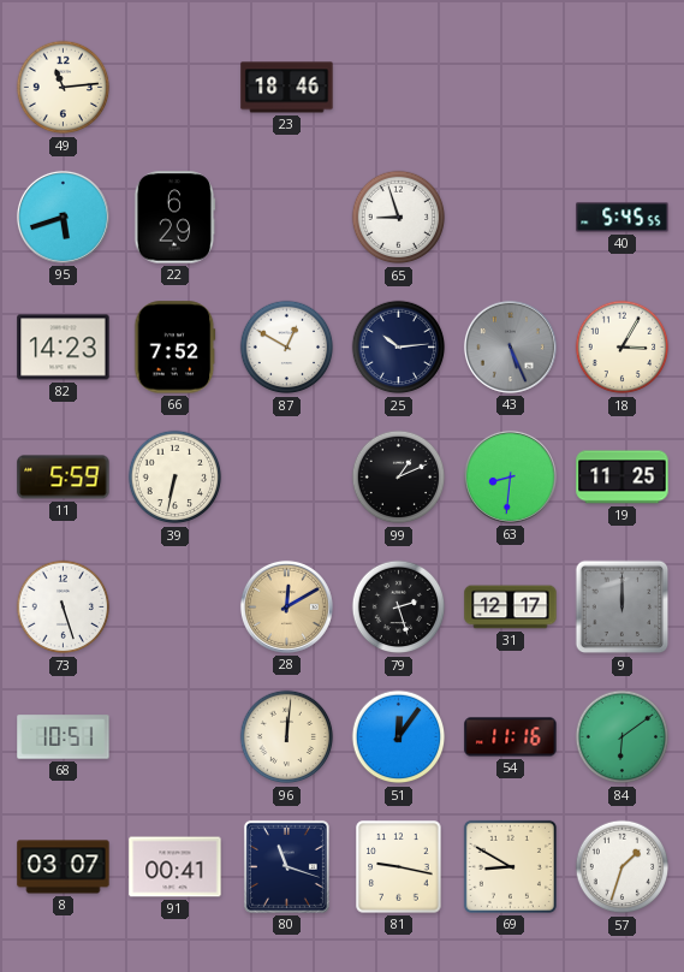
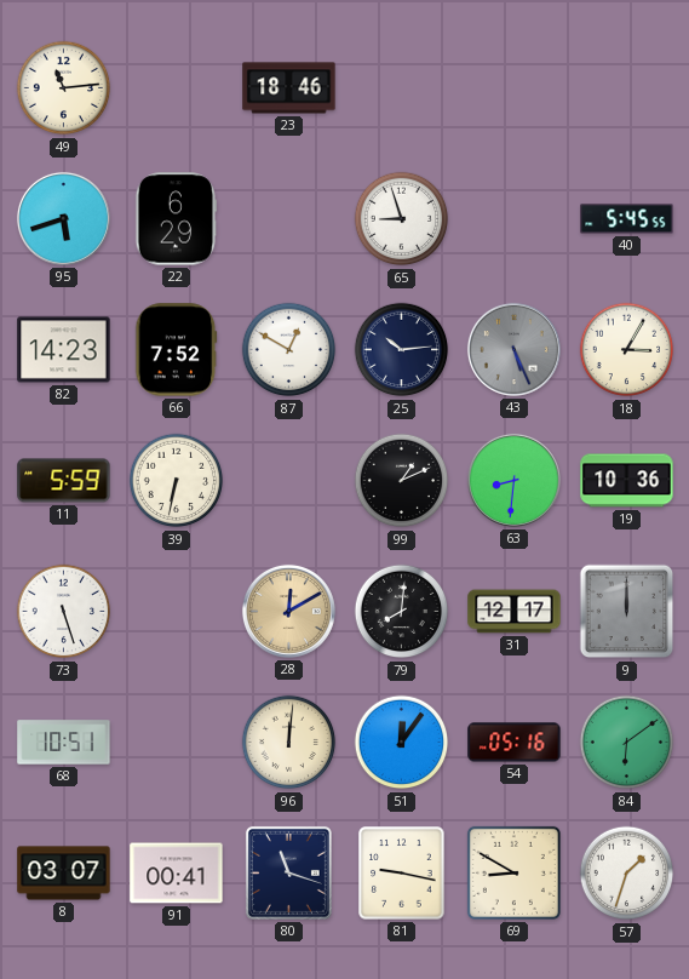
19: 11:25 -> 10:36 (627, 481)
79: 2:27 -> 8:01 (402, 612)
54: 11:16 -> 05:16 (515, 743)
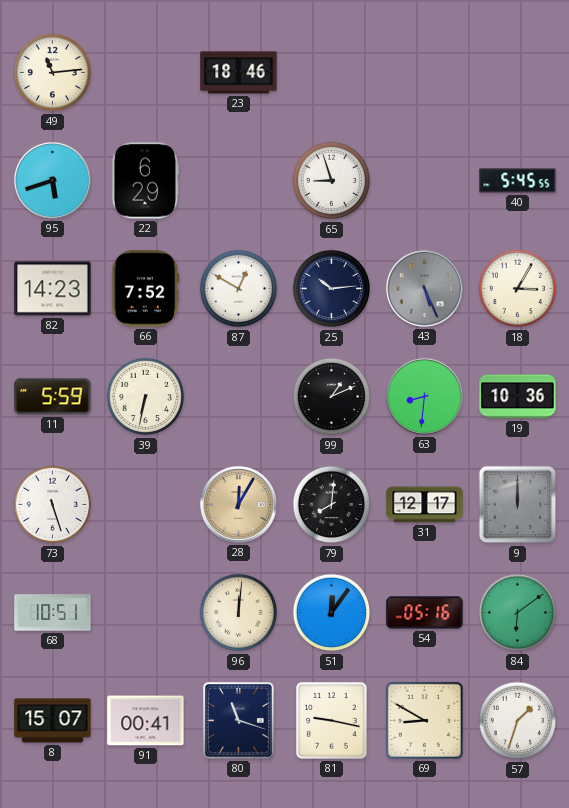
28: 12:10 -> 12:05 (238, 504)
8: 03:07 -> 15:07 (53, 721)
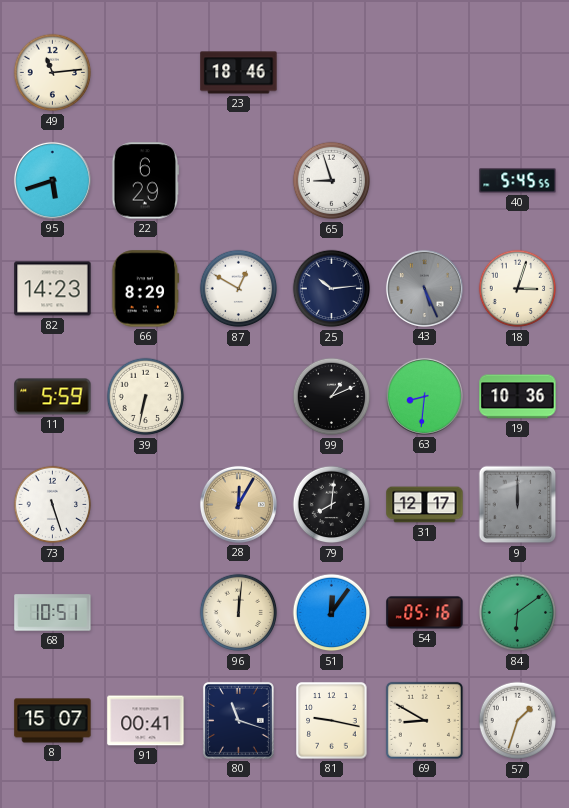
66: 7:52 -> 8:29 (146, 289)
18: 3:05 -> 3:03 (518, 289)
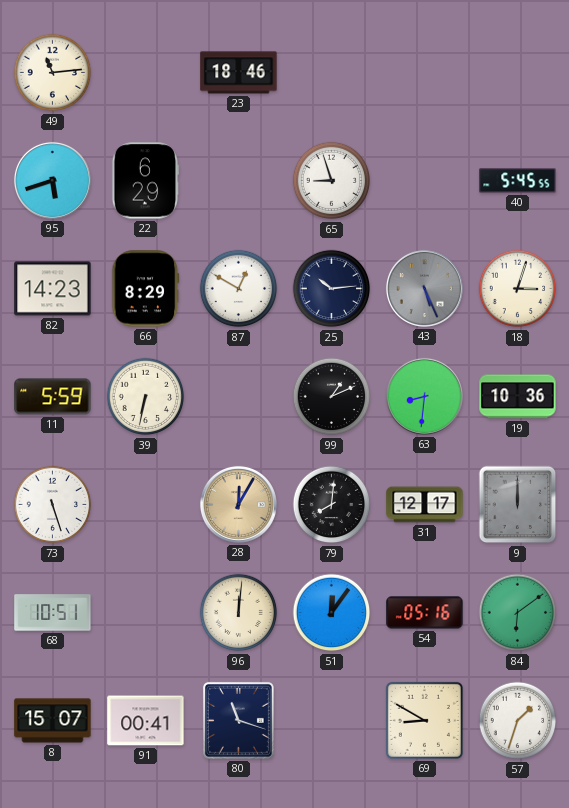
81: 9:17 -> none (332, 721)
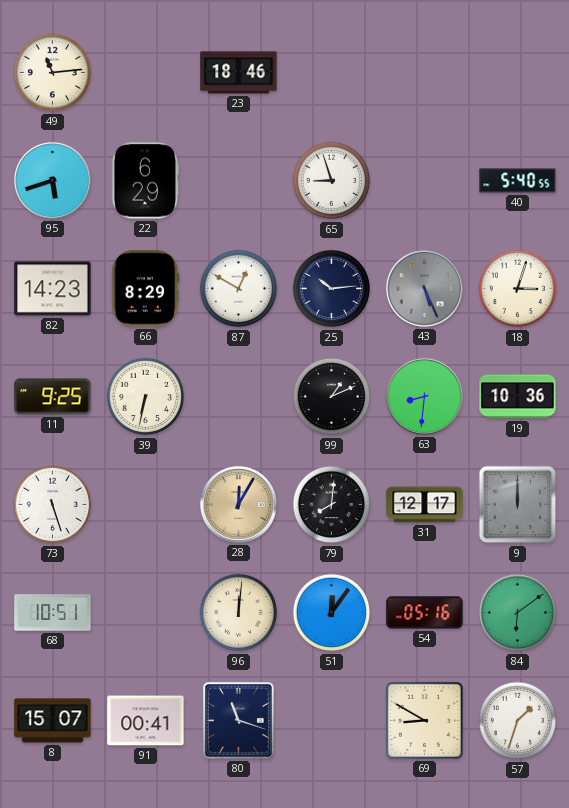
40: 5:45 -> 5:40 (518, 181)
11: 5:59 -> 9:25 (53, 397)
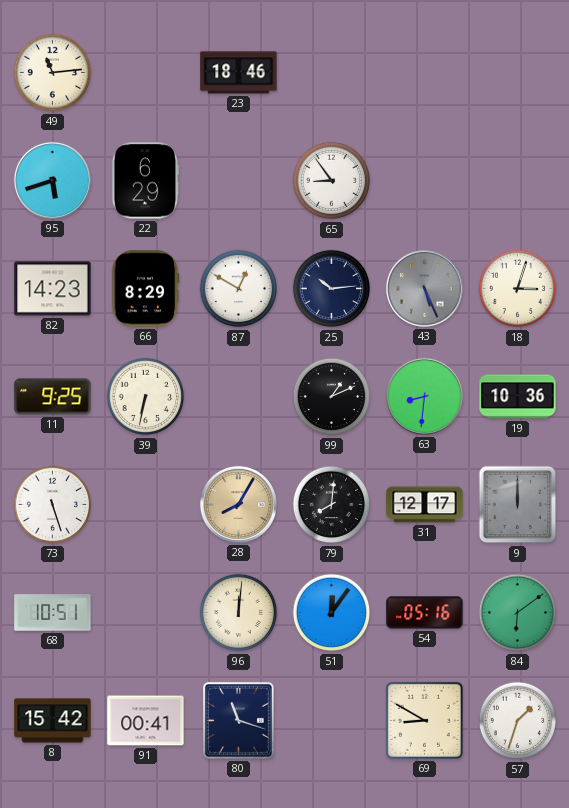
65: 8:57 -> 8:54 (332, 181)
40: 5:40 -> none (518, 181)
28: 12:05 -> 8:05 (238, 504)
8: 15:07 -> 15:42 (53, 721)
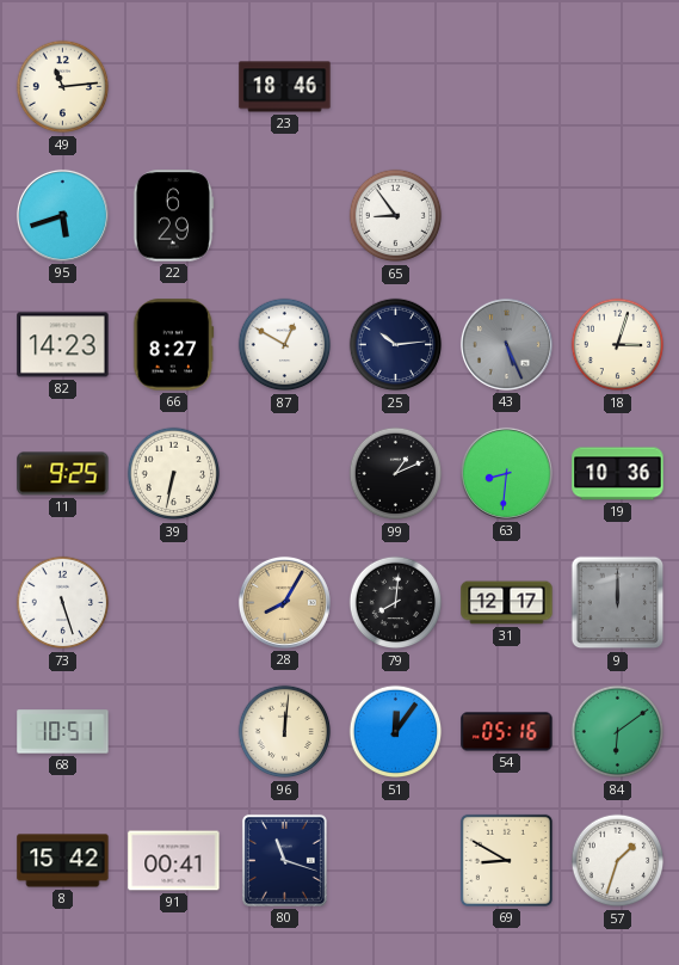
66: 8:29 -> 8:27 (174, 345)
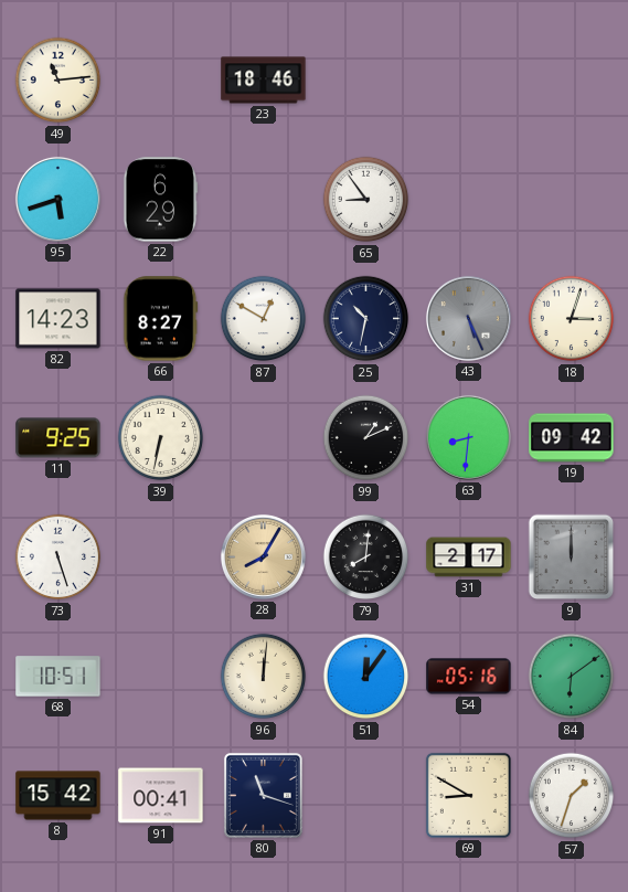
25: 10:14 -> 10:32 (366, 319)
19: 10:36 -> 09:42 (572, 438)
31: 12:17 -> 2:17 (469, 557)
